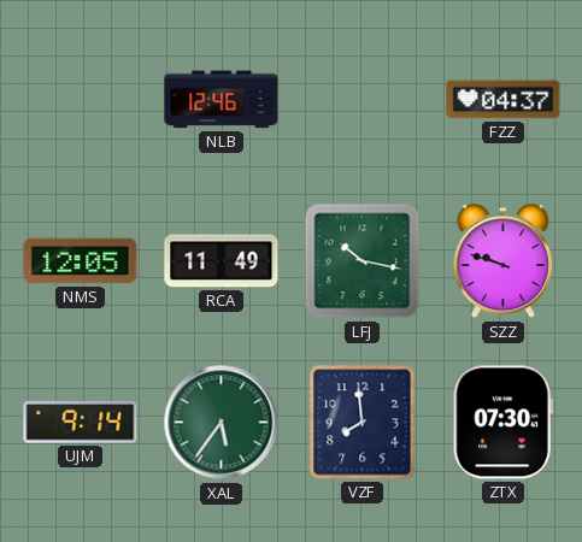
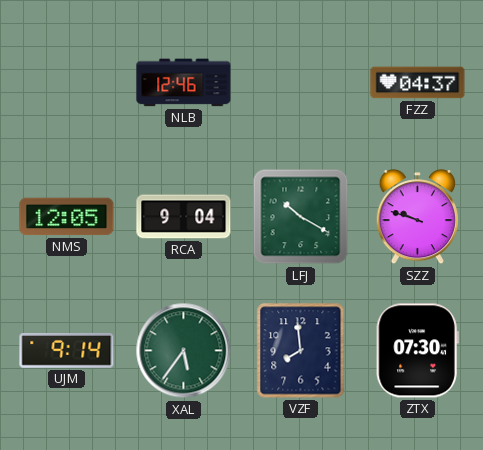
RCA: 11:49 -> 9:04 (184, 217)
LFJ: 10:17 -> 10:20 (301, 217)
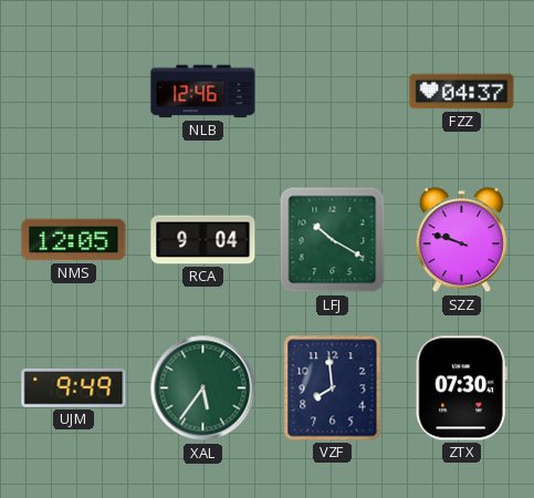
UJM: 9:14 -> 9:49 (74, 387)
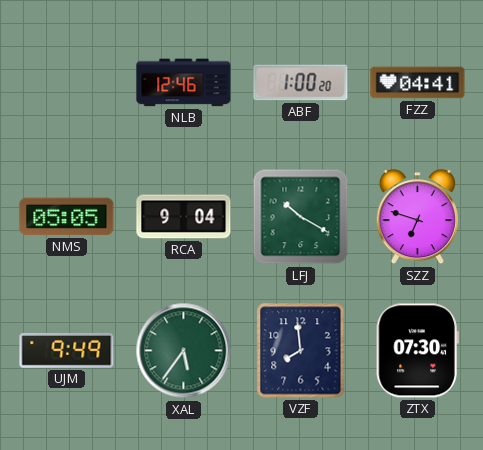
ABF: none -> 1:00 (301, 83)
FZZ: 04:37 -> 04:41 (418, 83)
NMS: 12:05 -> 05:05 (67, 217)
SZZ: 9:48 -> 6:48 (417, 217)
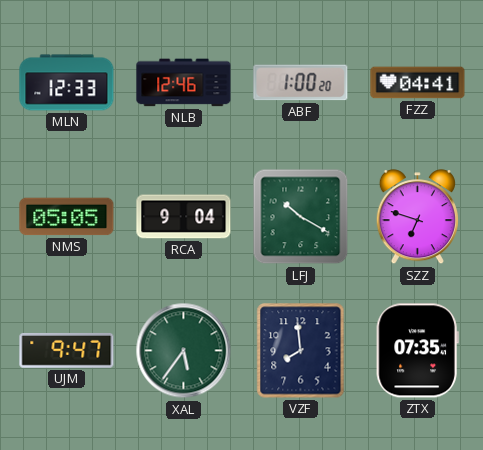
MLN: none -> 12:33 (67, 83)
UJM: 9:49 -> 9:47 (67, 350)
ZTX: 07:30 -> 07:35 (417, 351)
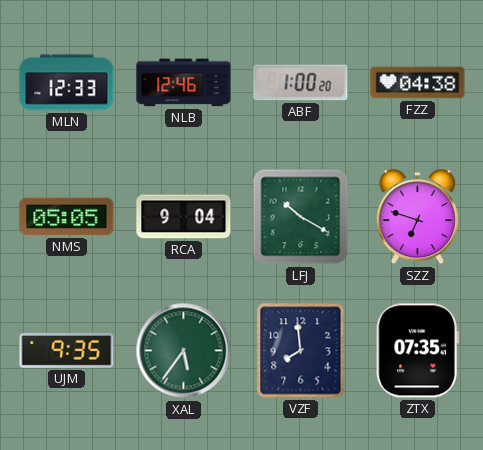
FZZ: 04:41 -> 04:38 (418, 83)
UJM: 9:47 -> 9:35 (67, 350)
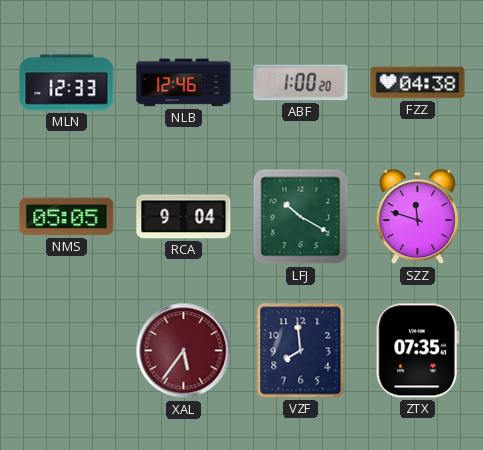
SZZ: 6:48 -> 11:48 (417, 217)
UJM: 9:35 -> none (67, 350)
XAL dial: green -> burgundy (184, 351)
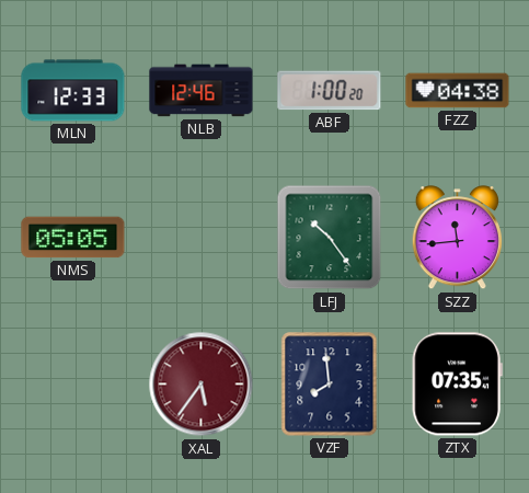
RCA: 9:04 -> none (184, 217)
LFJ: 10:20 -> 10:24 (330, 238)
SZZ: 11:48 -> 11:44 (457, 238)
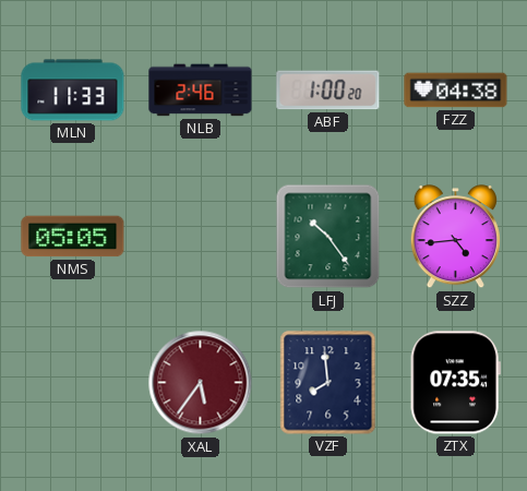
MLN: 12:33 -> 11:33 (73, 91)
NLB: 12:46 -> 2:46 (201, 91)
SZZ: 11:44 -> 4:44 (455, 237)
